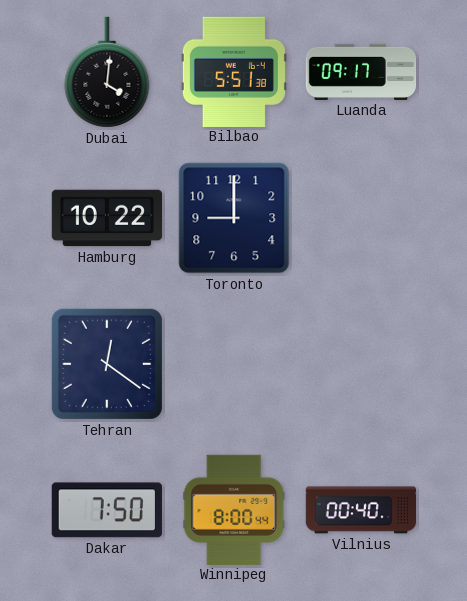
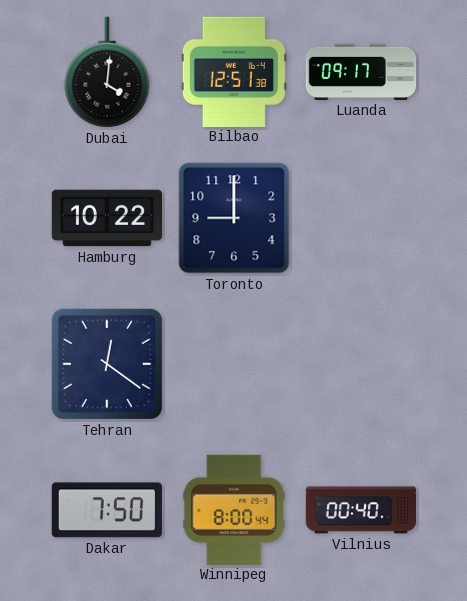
Bilbao: 5:51 -> 12:51 (234, 71)
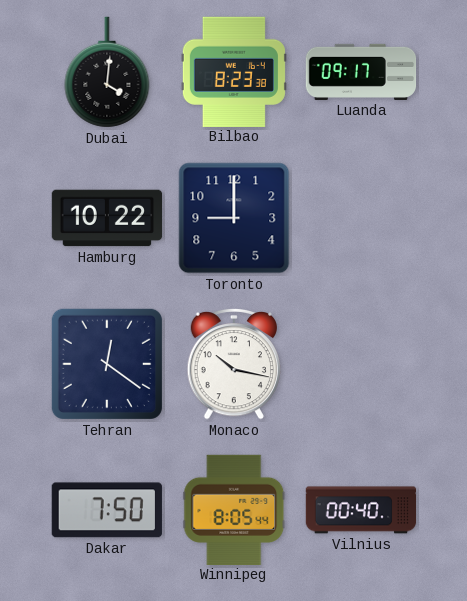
Bilbao: 12:51 -> 8:23 (234, 71)
Monaco: none -> 10:17 (233, 364)
Winnipeg: 8:00 -> 8:05 (234, 509)
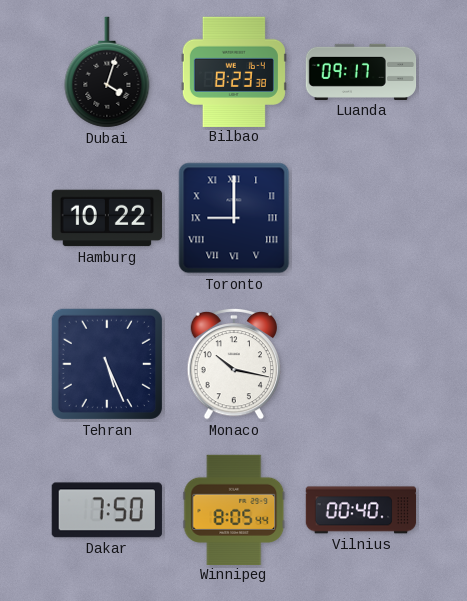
Dubai: 4:01 -> 4:03 (107, 72)
Toronto numerals: Arabic -> Roman (234, 218)
Tehran: 12:21 -> 5:26 (107, 364)
